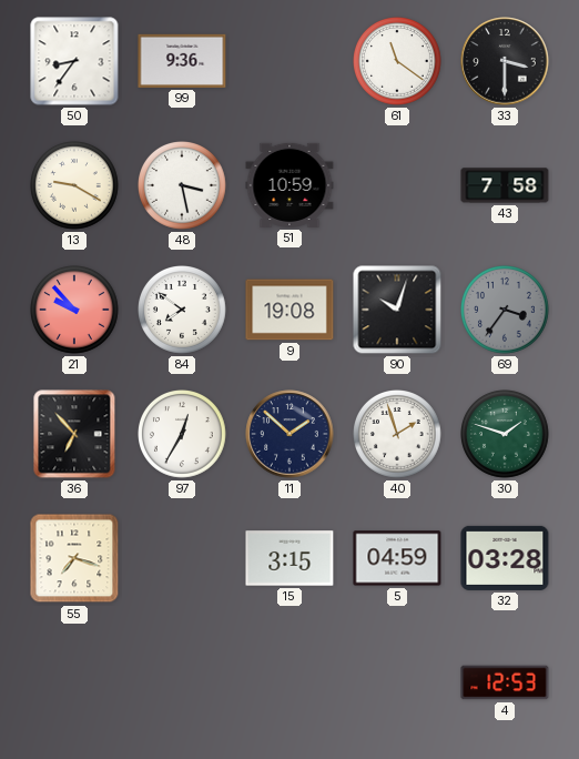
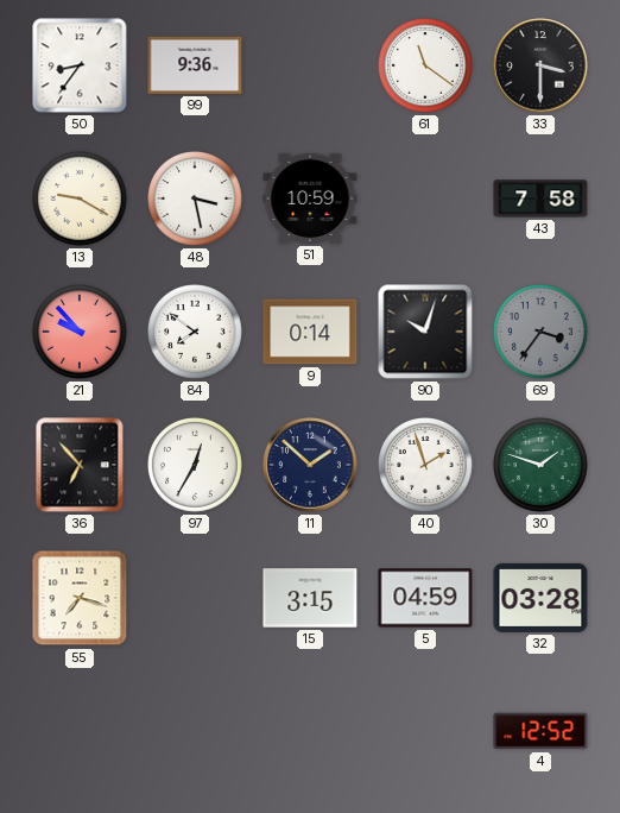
9: 19:08 -> 0:14 (310, 332)
4: 12:53 -> 12:52 (540, 731)
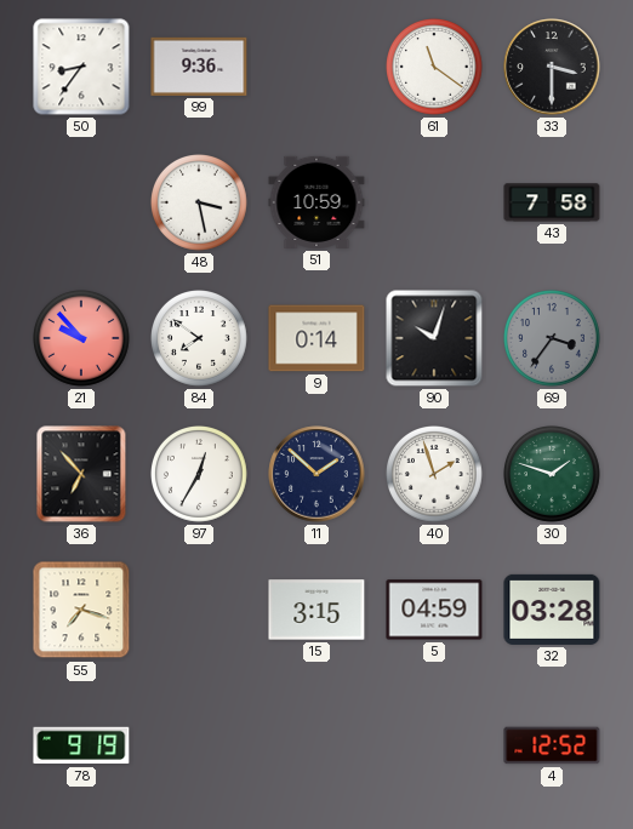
13: 9:20 -> none (81, 200)
78: none -> 9:19 (81, 745)
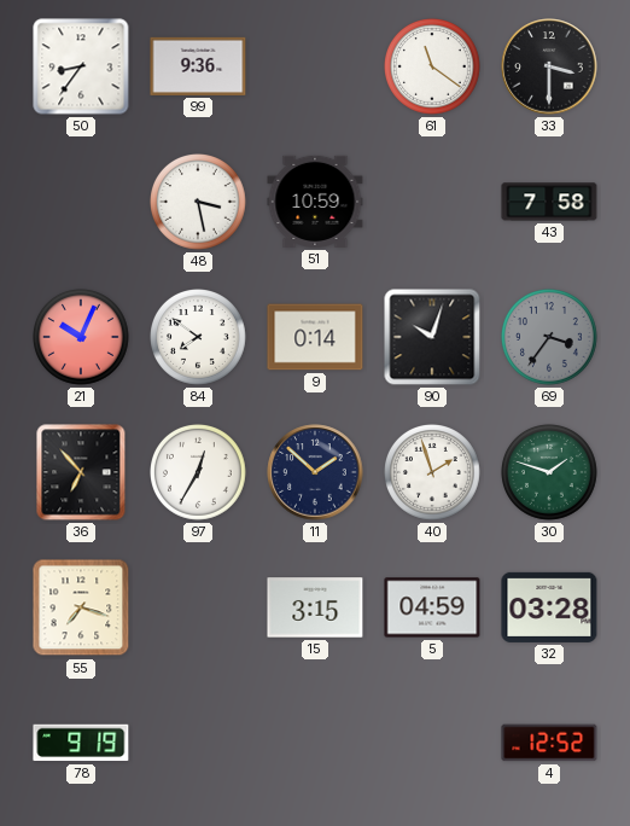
21: 9:53 -> 10:04 (82, 338)
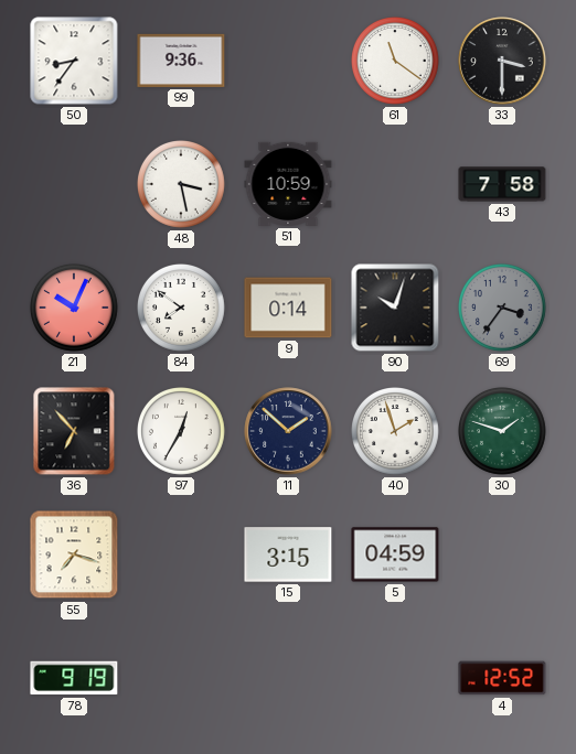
32: 03:28 -> none (549, 607)
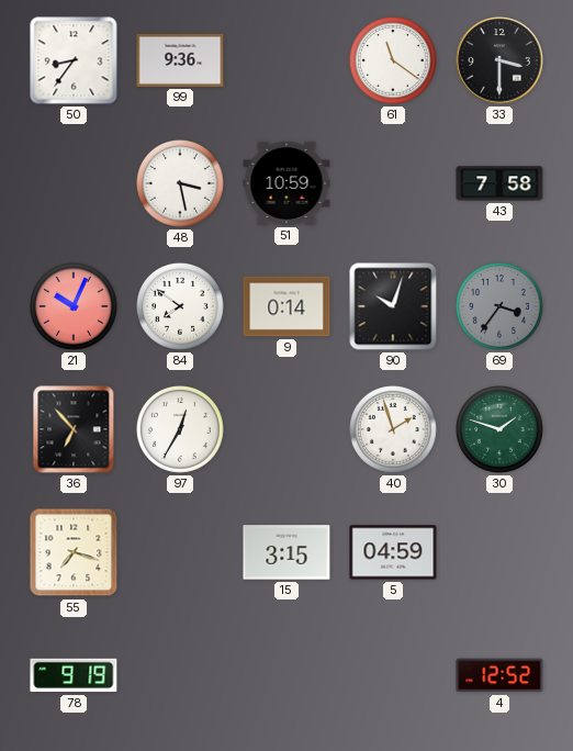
11: 1:52 -> none (288, 431)
